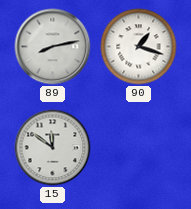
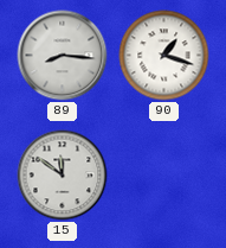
89: 8:13 -> 8:16 (63, 56)
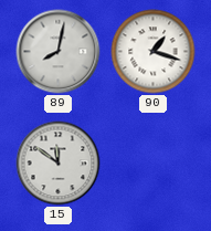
89: 8:16 -> 8:02 (59, 52)
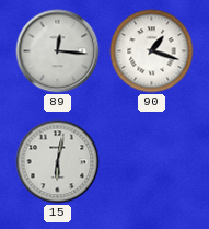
89: 8:02 -> 12:16 (58, 51)
15: 11:51 -> 6:02 (58, 162)
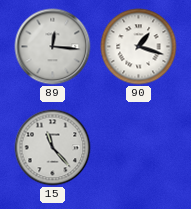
15: 6:02 -> 11:23 (53, 148)
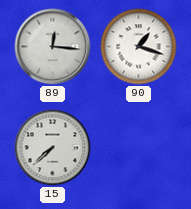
15: 11:23 -> 7:38 (53, 148)
